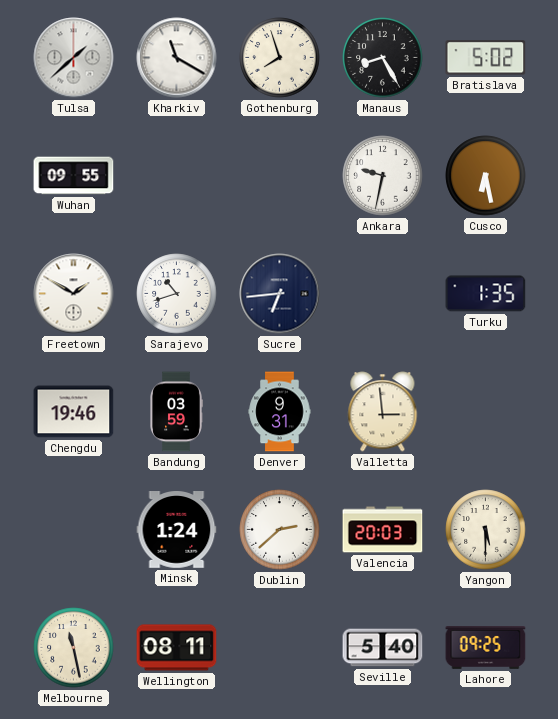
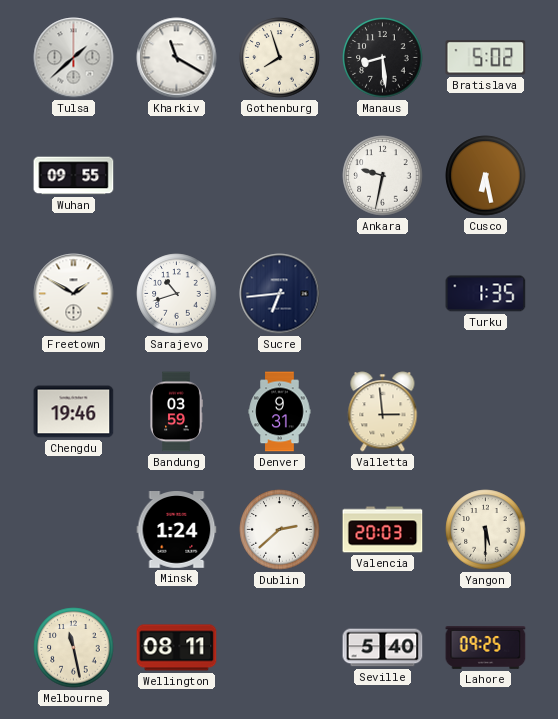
Manaus: 8:25 -> 8:29 (383, 58)
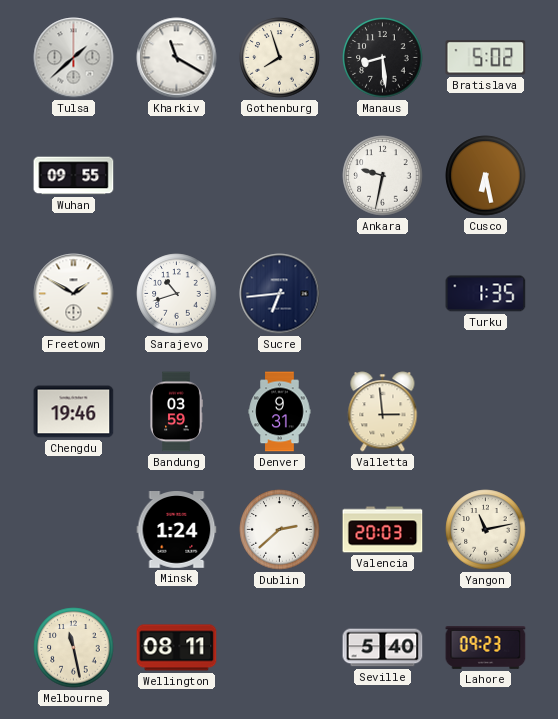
Yangon: 5:30 -> 11:13 (486, 530)
Lahore: 09:25 -> 09:23 (486, 648)
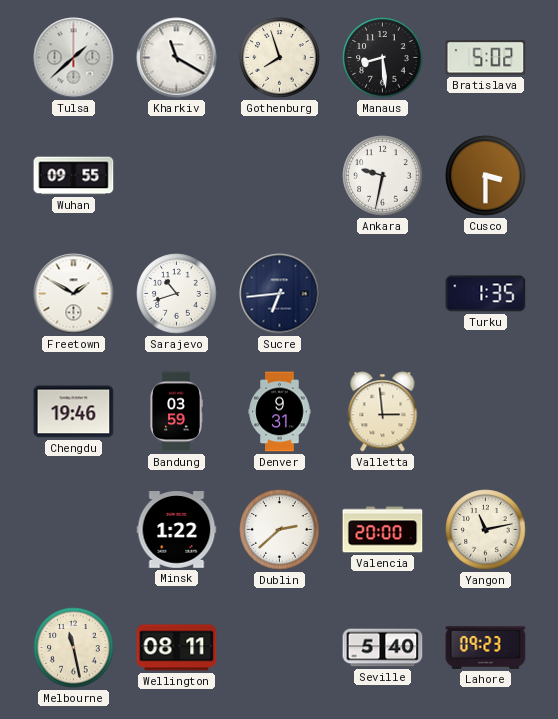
Cusco: 6:28 -> 3:30 (486, 176)
Minsk: 1:24 -> 1:22 (177, 530)
Valencia: 20:03 -> 20:00 (383, 530)
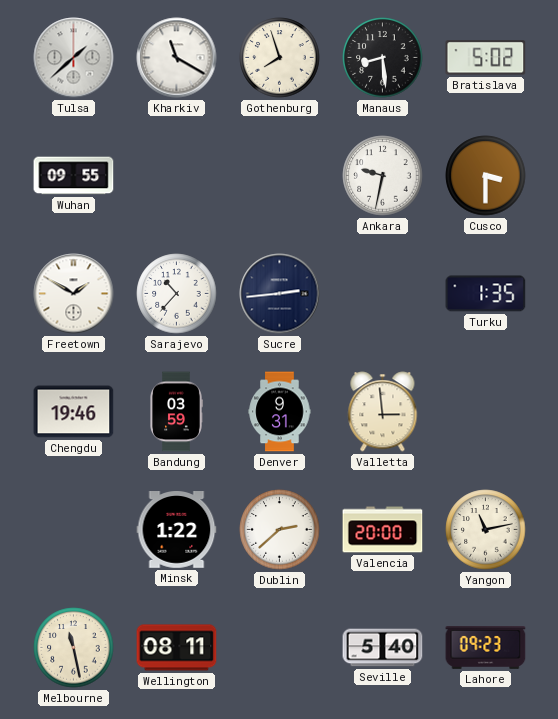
Sarajevo: 10:42 -> 10:37 (177, 294)
Sucre: 6:44 -> 2:44 (280, 294)
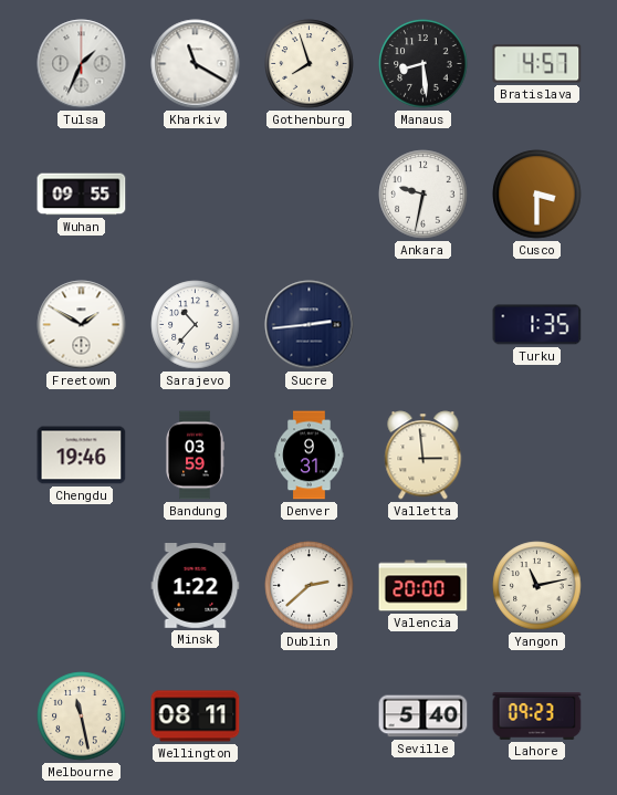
Tulsa: 1:38 -> 1:34 (82, 64)
Bratislava: 5:02 -> 4:57 (537, 64)
